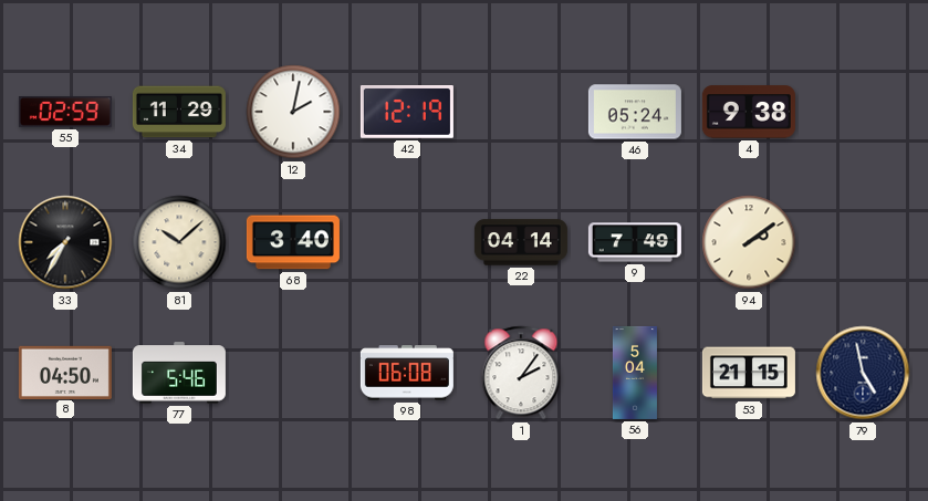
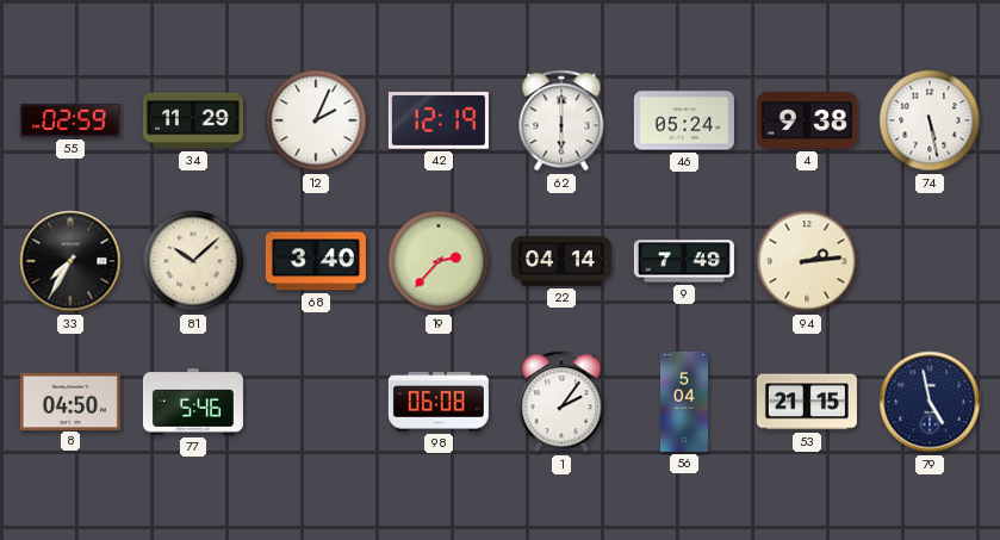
12: 2:02 -> 2:04 (316, 120)
62: none -> 6:00 (561, 120)
74: none -> 5:28 (930, 120)
19: none -> 2:37 (439, 261)
94: 2:09 -> 2:14 (807, 261)
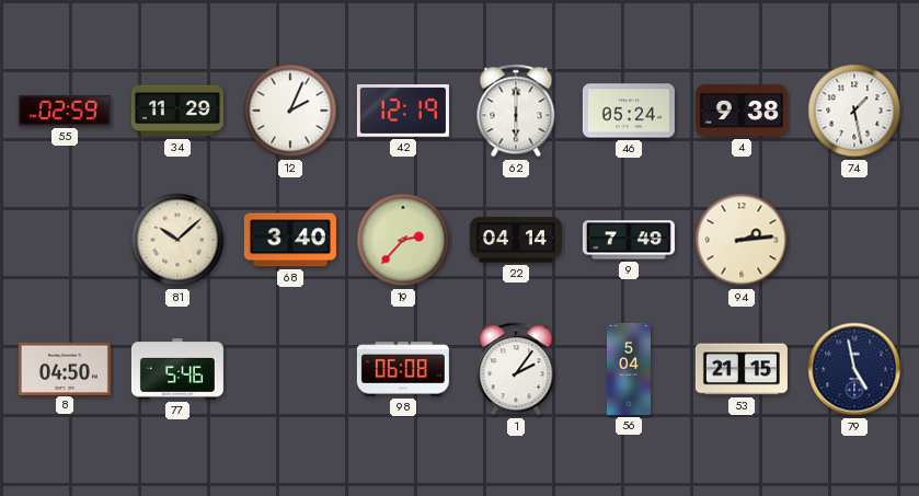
74: 5:28 -> 1:28 (854, 111)
33: 7:35 -> none (70, 261)
